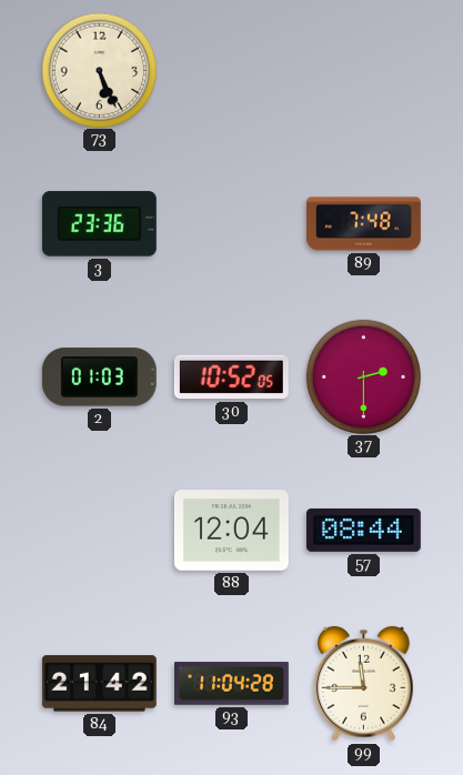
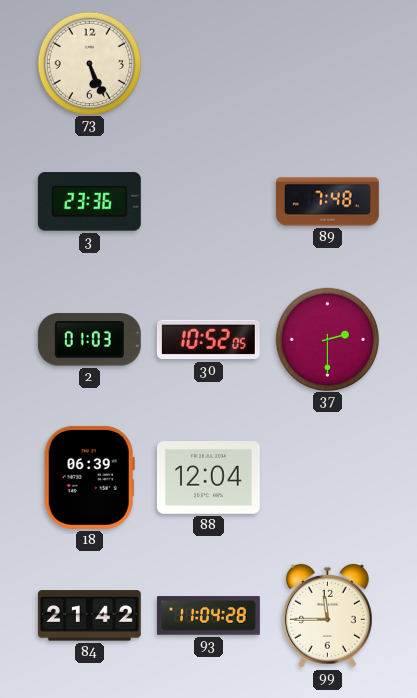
18: none -> 06:39 (89, 477)
57: 08:44 -> none (363, 530)
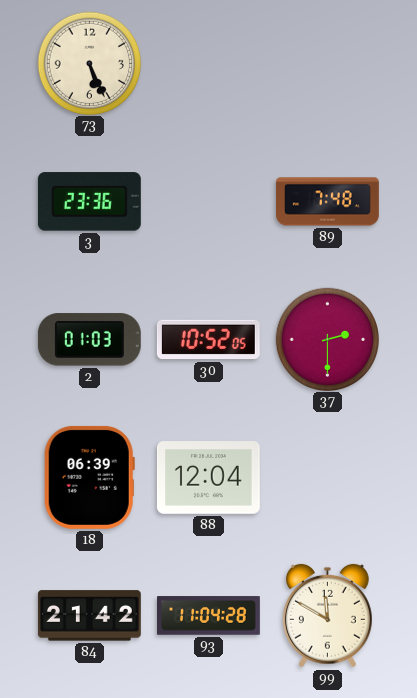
99: 11:45 -> 11:50 (327, 616)
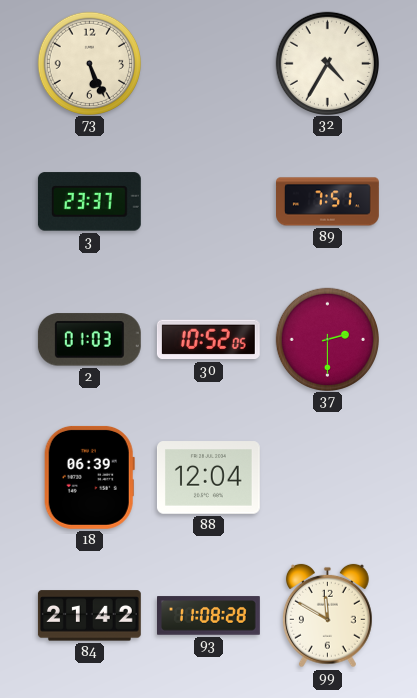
32: none -> 4:35 (327, 63)
3: 23:36 -> 23:37 (89, 202)
89: 7:48 -> 7:51 (328, 202)
93: 11:04 -> 11:08 (209, 616)
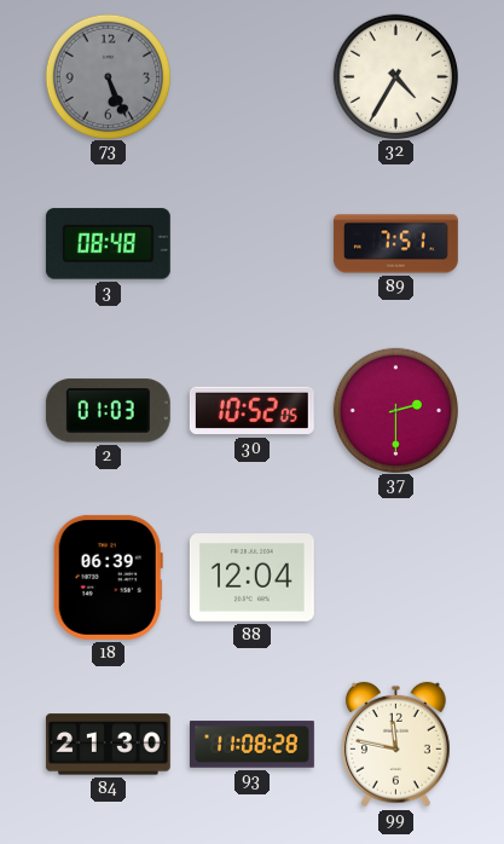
73 dial: cream -> grey (108, 76)
3: 23:37 -> 08:48 (108, 244)
84: 21:42 -> 21:30 (108, 745)
99: 11:50 -> 11:47 (395, 745)
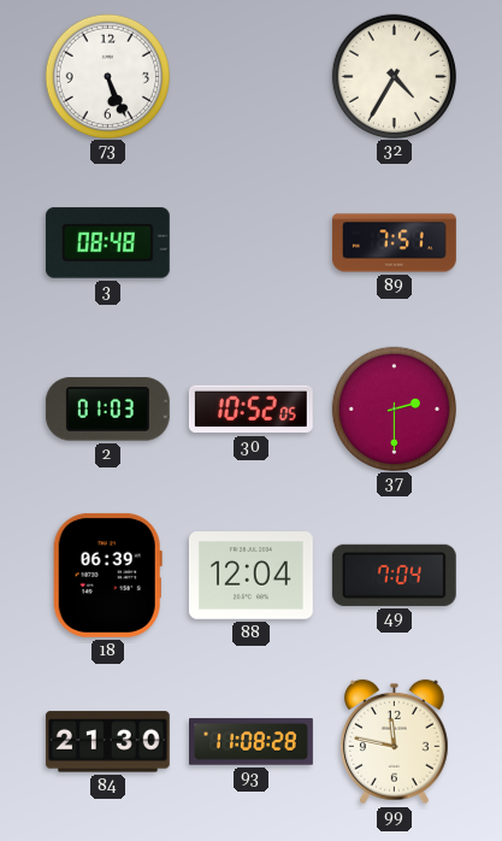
73 dial: grey -> white (107, 76)
49: none -> 7:04 (394, 575)
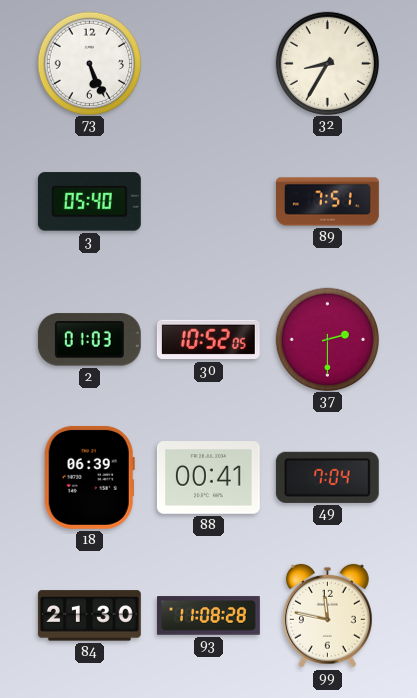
32: 4:35 -> 8:35 (327, 63)
3: 08:48 -> 05:40 (89, 202)
88: 12:04 -> 00:41 (208, 478)
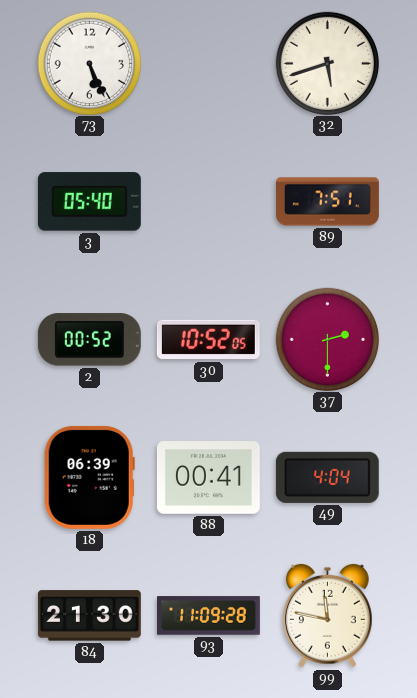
32: 8:35 -> 5:42 (327, 63)
2: 01:03 -> 00:52 (89, 340)
49: 7:04 -> 4:04 (327, 477)
93: 11:08 -> 11:09 (209, 616)
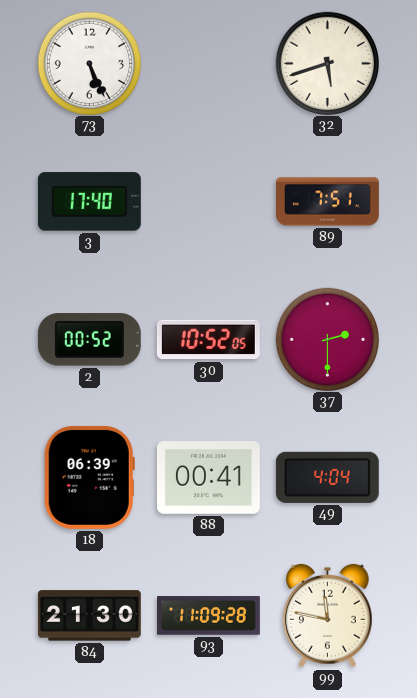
3: 05:40 -> 17:40 (89, 202)
